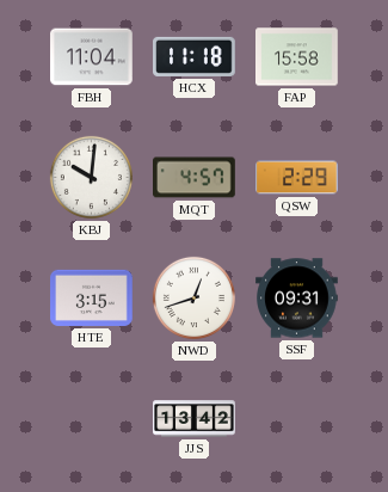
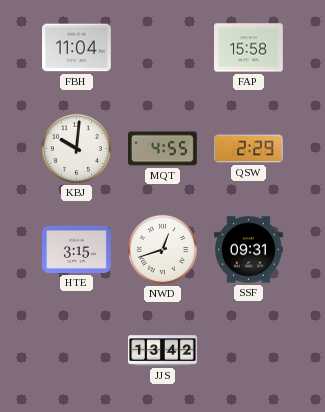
HCX: 11:18 -> none (195, 56)
MQT: 4:57 -> 4:55 (163, 149)
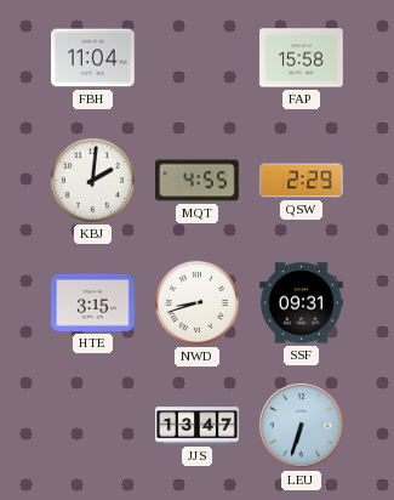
KBJ: 10:01 -> 2:01 (92, 180)
NWD: 12:42 -> 8:42 (196, 302)
JJS: 13:42 -> 13:47 (198, 426)
LEU: none -> 6:33 (302, 426)
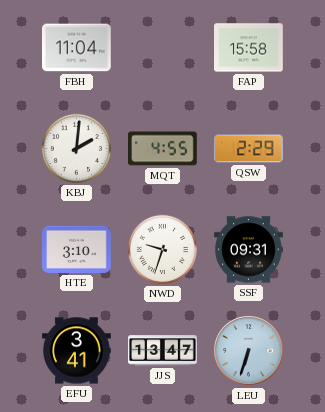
HTE: 3:15 -> 3:10 (77, 249)
NWD: 8:42 -> 9:33 (162, 249)
EFU: none -> 3:41 (77, 351)
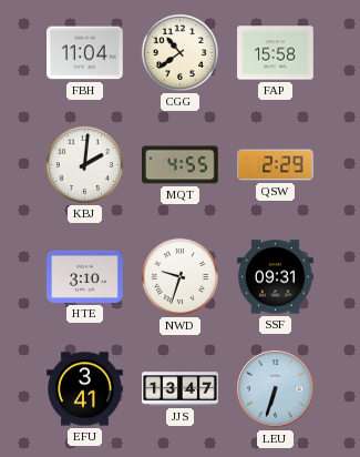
CGG: none -> 10:39 (179, 52)
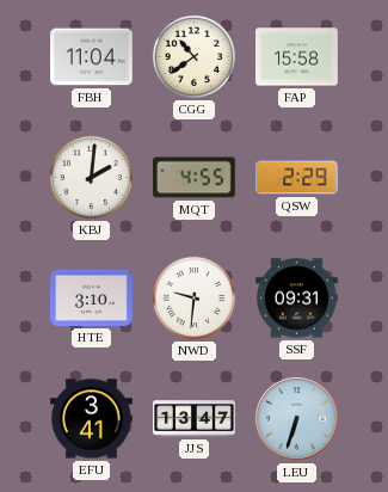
NWD: 9:33 -> 9:31 (193, 297)
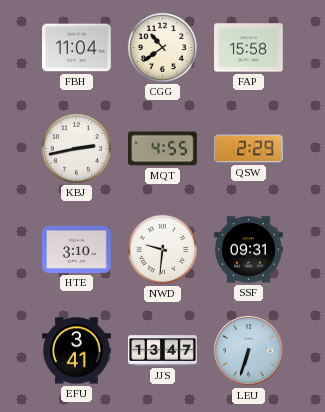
KBJ: 2:01 -> 2:43 (76, 148)
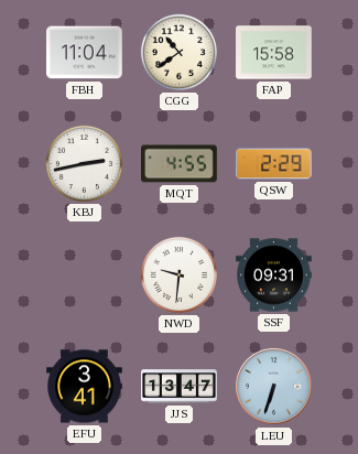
HTE: 3:10 -> none (77, 249)
